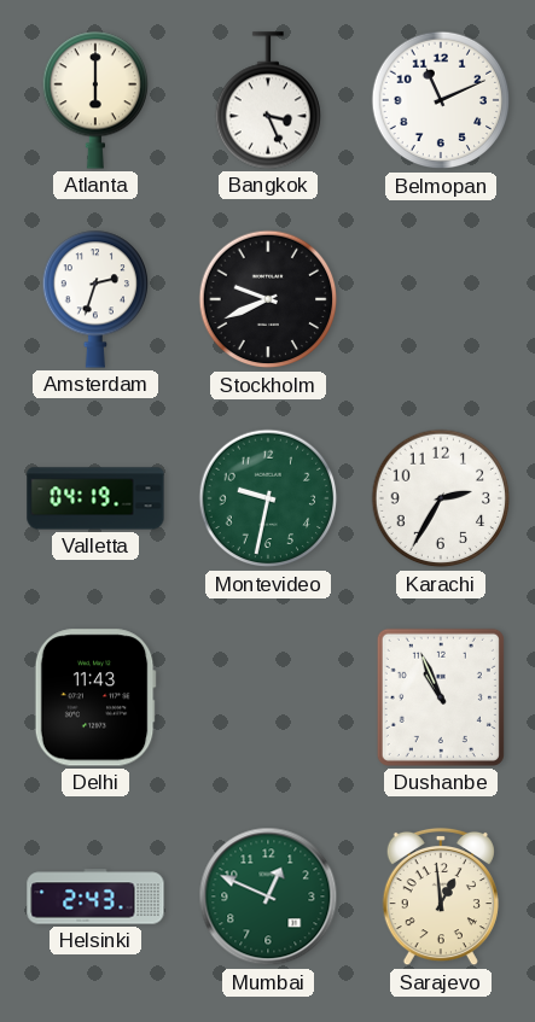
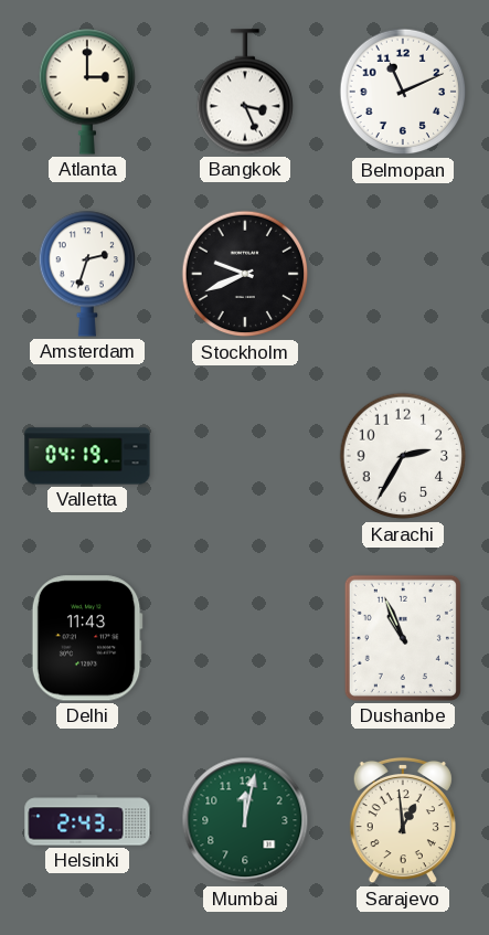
Atlanta: 6:00 -> 3:00 (86, 92)
Montevideo: 9:32 -> none (268, 498)
Mumbai: 12:49 -> 12:02 (245, 820)
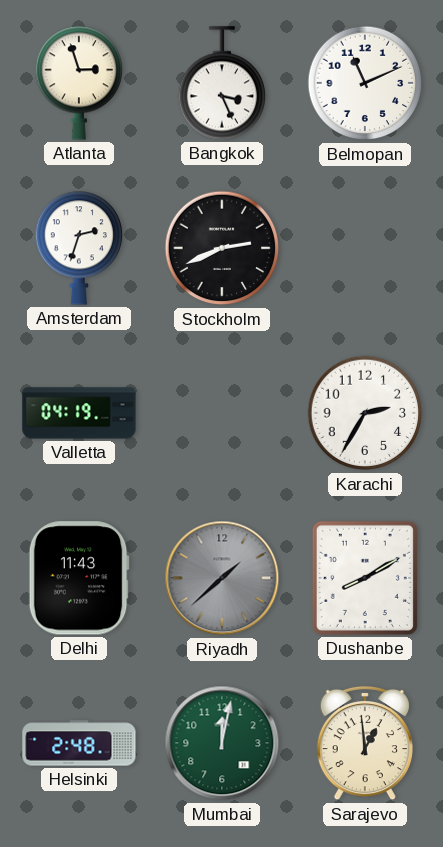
Atlanta: 3:00 -> 2:57 (78, 83)
Stockholm: 9:41 -> 2:41 (222, 248)
Riyadh: none -> 1:38 (222, 578)
Dushanbe: 10:56 -> 8:10 (365, 578)
Helsinki: 2:43 -> 2:48 (79, 743)
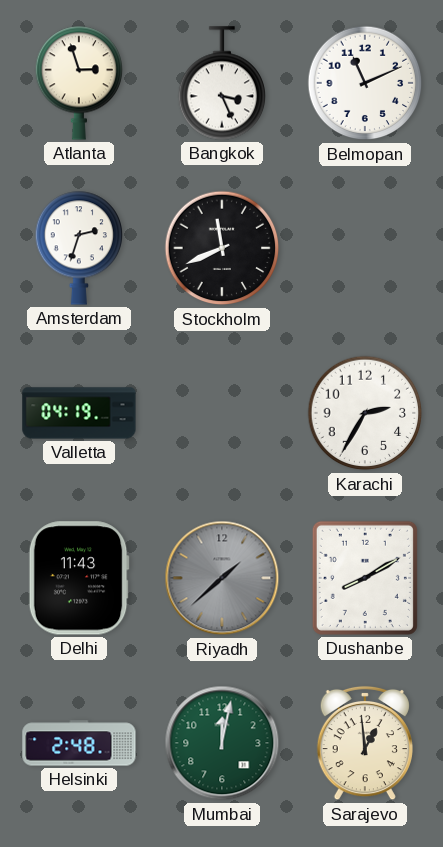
Stockholm: 2:41 -> 11:41 (222, 248)
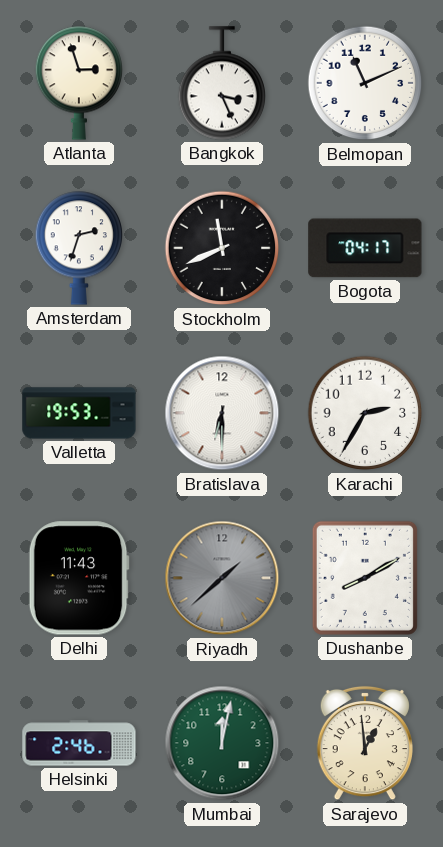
Bogota: none -> 04:17 (365, 248)
Valletta: 04:19 -> 19:53 (79, 413)
Bratislava: none -> 6:30 (222, 413)
Helsinki: 2:48 -> 2:46 (79, 743)
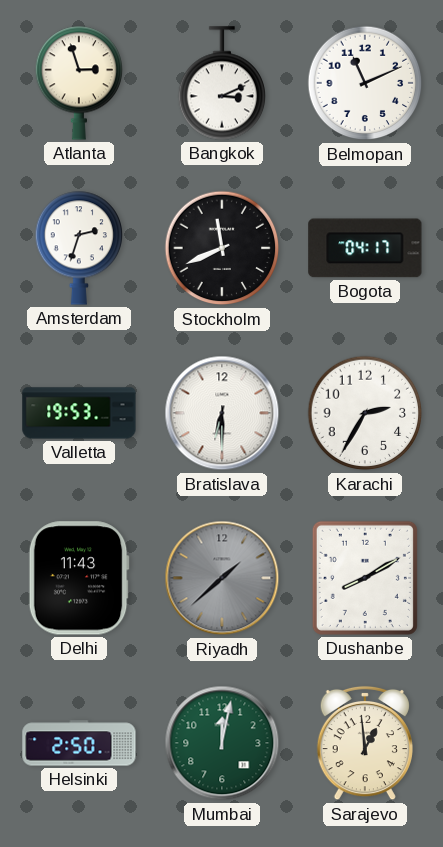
Bangkok: 3:26 -> 3:11 (221, 83)
Helsinki: 2:46 -> 2:50 (79, 743)
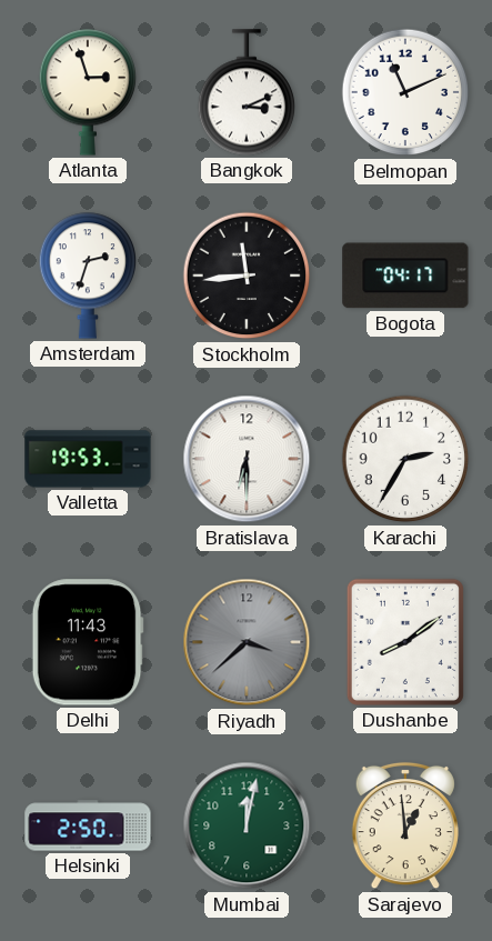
Stockholm: 11:41 -> 11:44 (247, 276)
Riyadh: 1:38 -> 3:38 (247, 642)
Dushanbe: 8:10 -> 8:09 (405, 642)
